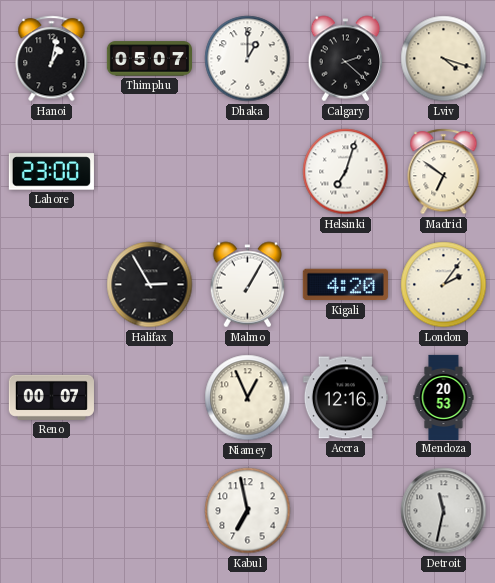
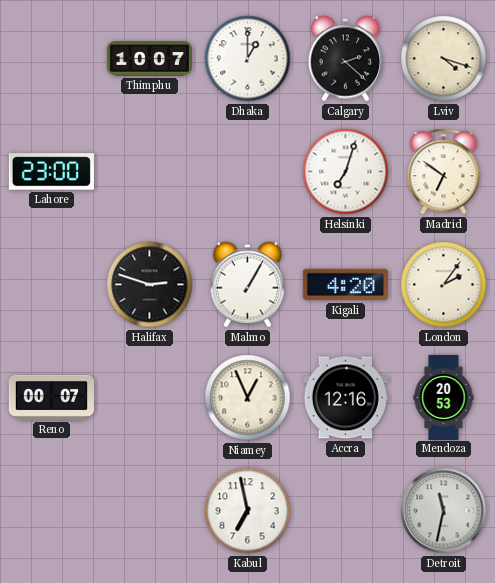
Hanoi: 1:02 -> none (52, 59)
Thimphu: 05:07 -> 10:07 (149, 59)
Halifax: 2:55 -> 2:48 (150, 285)
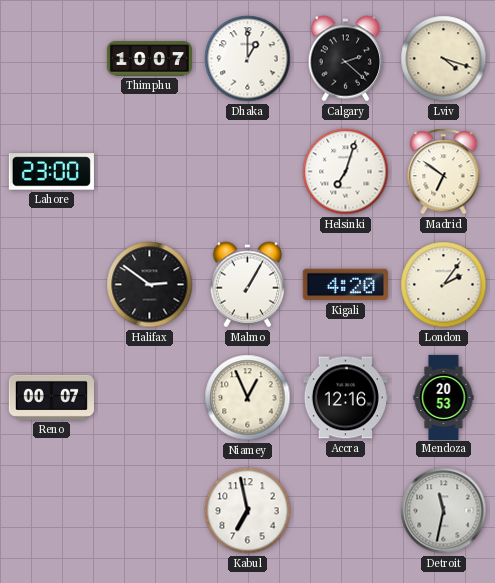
Halifax: 2:48 -> 2:51 (150, 285)
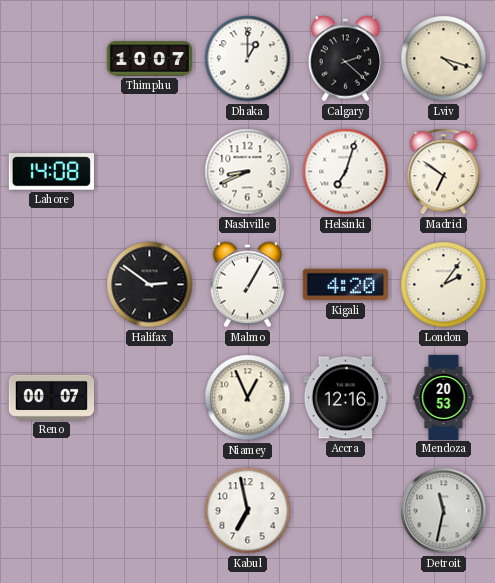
Lahore: 23:00 -> 14:08 (51, 172)
Nashville: none -> 8:41 (248, 172)
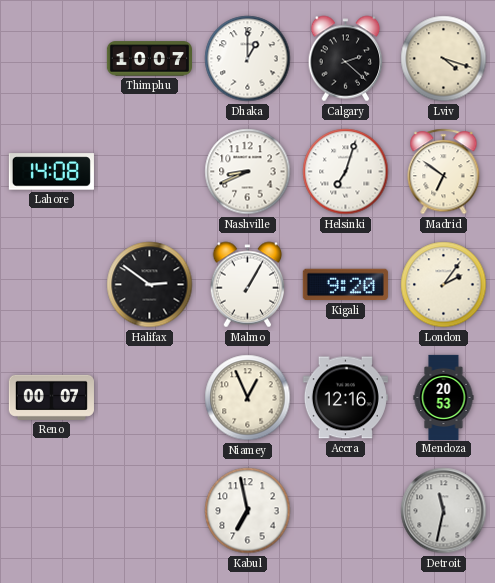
Kigali: 4:20 -> 9:20 (345, 285)
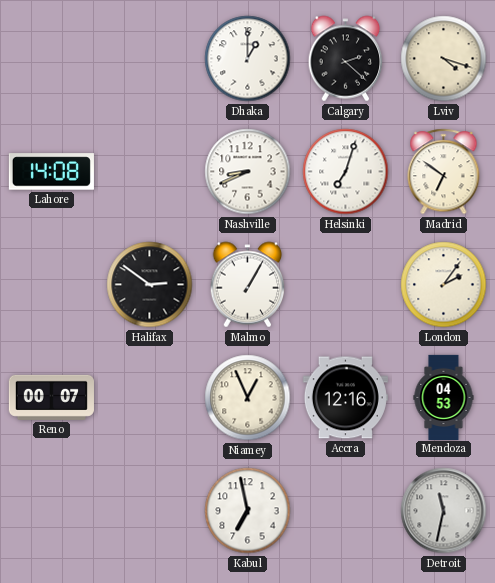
Thimphu: 10:07 -> none (149, 59)
Kigali: 9:20 -> none (345, 285)
Mendoza: 20:53 -> 04:53 (444, 397)
